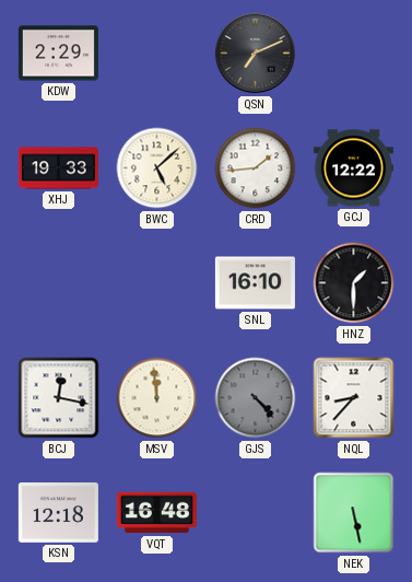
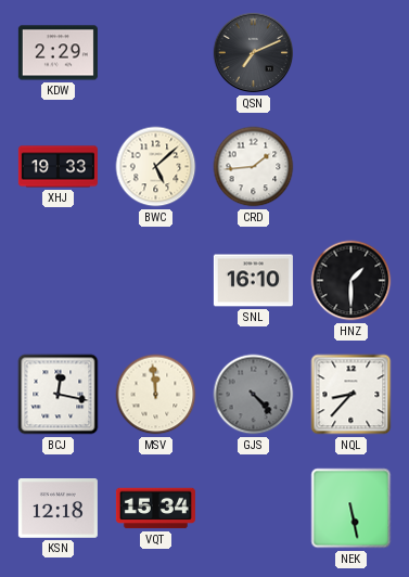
GCJ: 12:22 -> none (353, 168)
VQT: 16:48 -> 15:34 (155, 509)
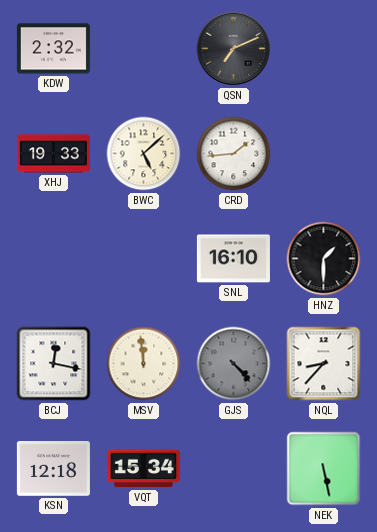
KDW: 2:29 -> 2:32 (53, 49)
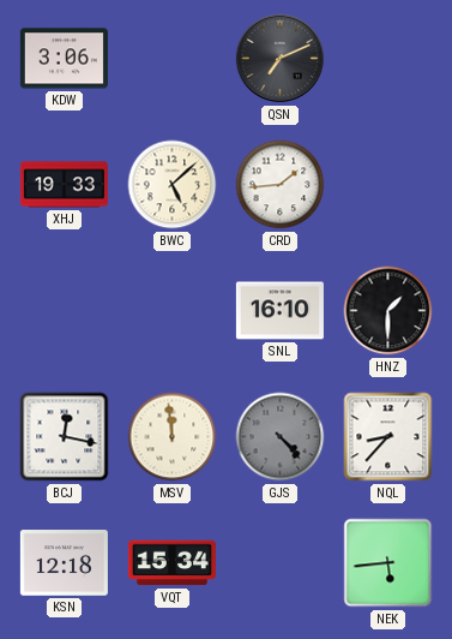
KDW: 2:32 -> 3:06 (64, 59)
NEK: 5:28 -> 5:44 (388, 563)
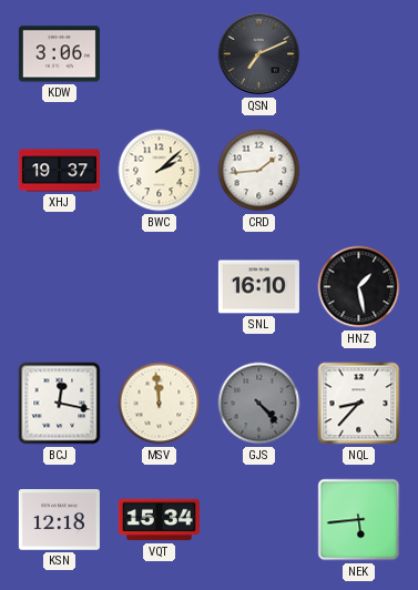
XHJ: 19:33 -> 19:37 (59, 171)
BWC: 5:08 -> 2:08 (160, 171)
HNZ: 1:30 -> 1:28 (359, 287)
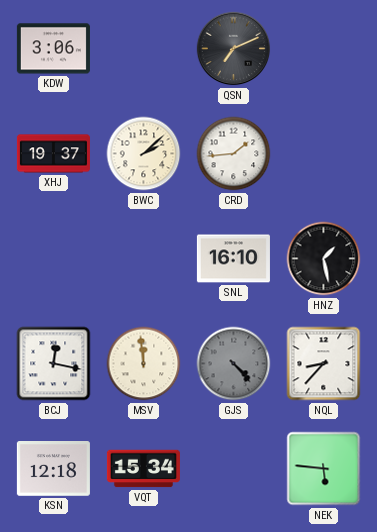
NEK: 5:44 -> 5:46 (324, 469)
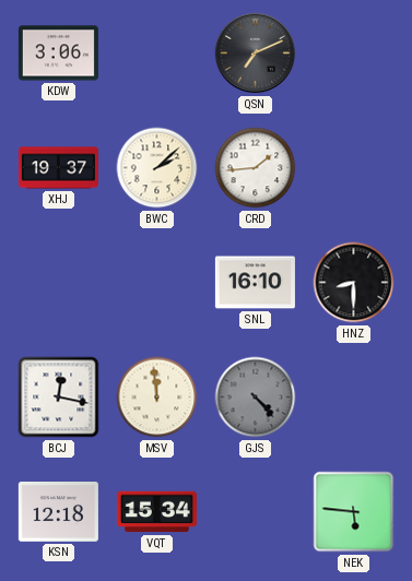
HNZ: 1:28 -> 8:30 (354, 283)
NQL: 8:37 -> none (324, 364)
